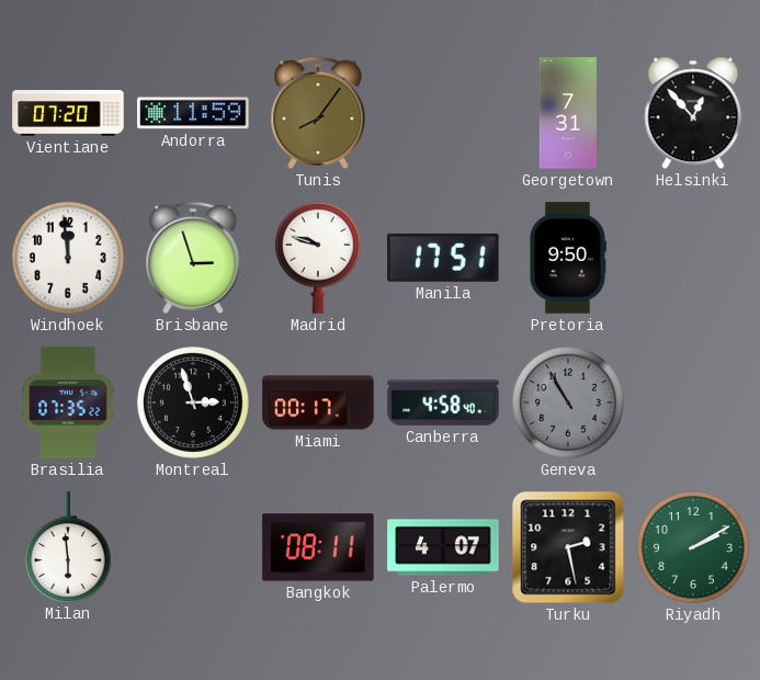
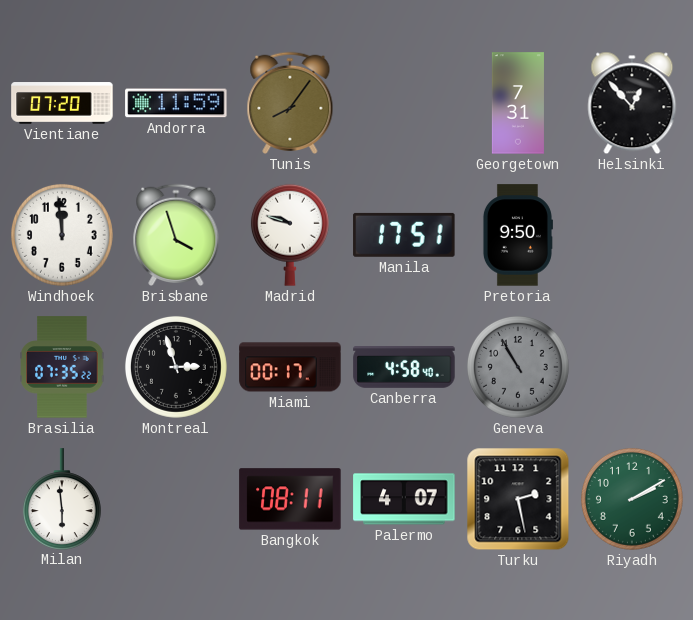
Brisbane: 2:57 -> 3:57 (176, 235)
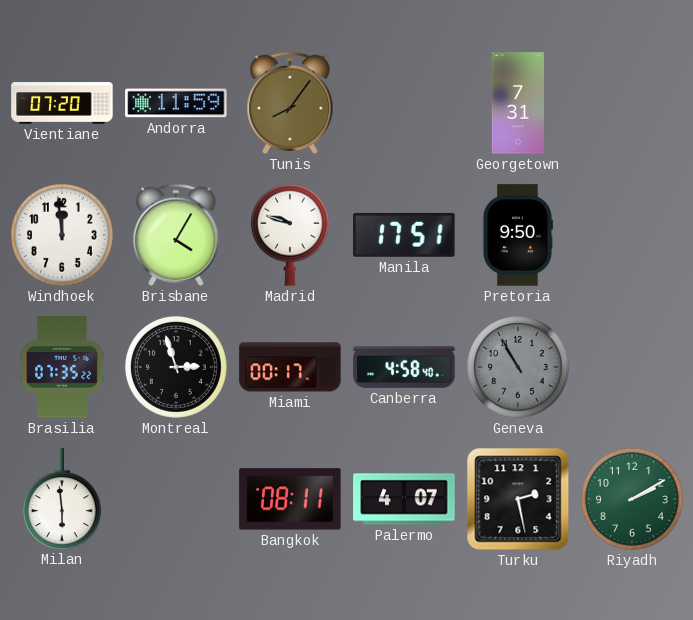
Helsinki: 12:53 -> none (632, 103)
Brisbane: 3:57 -> 4:05 (176, 235)
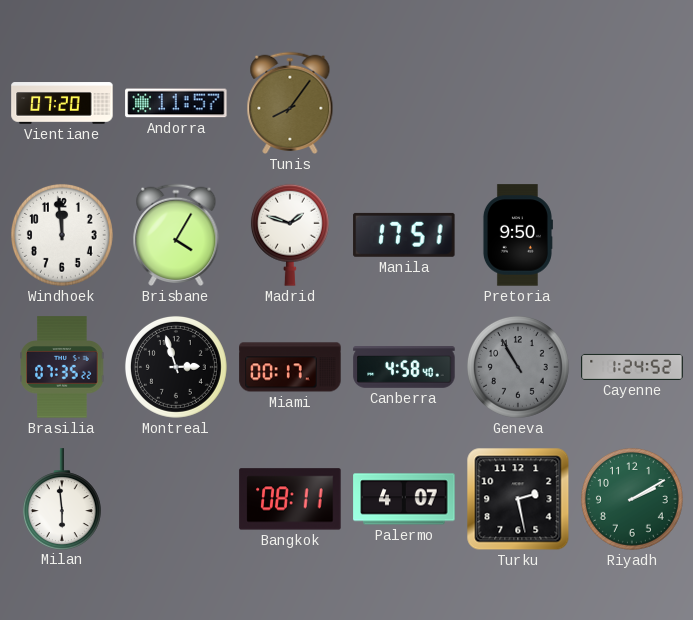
Andorra: 11:59 -> 11:57 (176, 103)
Georgetown: 7:31 -> none (518, 103)
Madrid: 9:48 -> 1:48 (290, 235)
Cayenne: none -> 1:24 (632, 367)
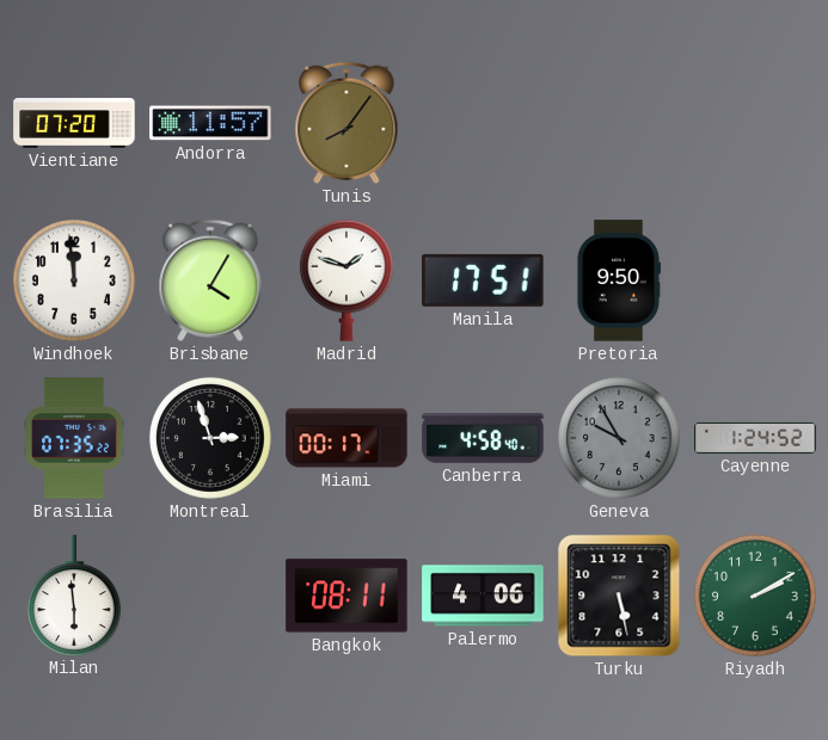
Geneva: 10:55 -> 9:55 (619, 438)
Palermo: 4:07 -> 4:06 (483, 596)
Turku: 2:28 -> 5:28 (619, 596)
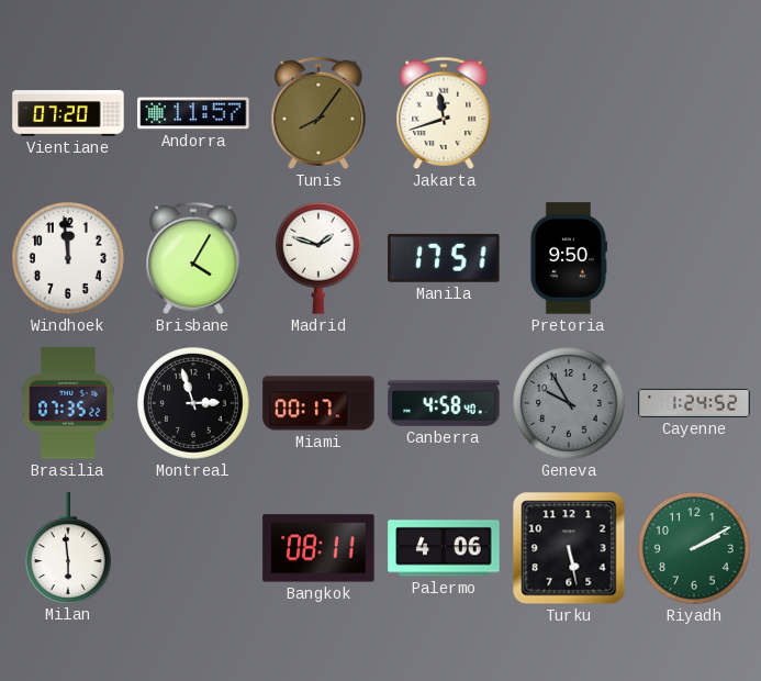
Jakarta: none -> 11:42 (444, 113)
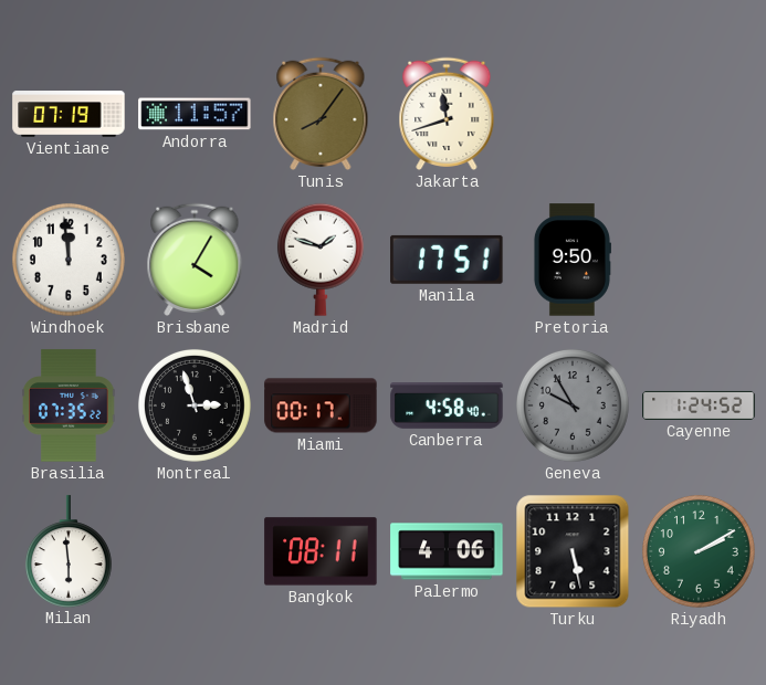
Vientiane: 07:20 -> 07:19 (69, 114)
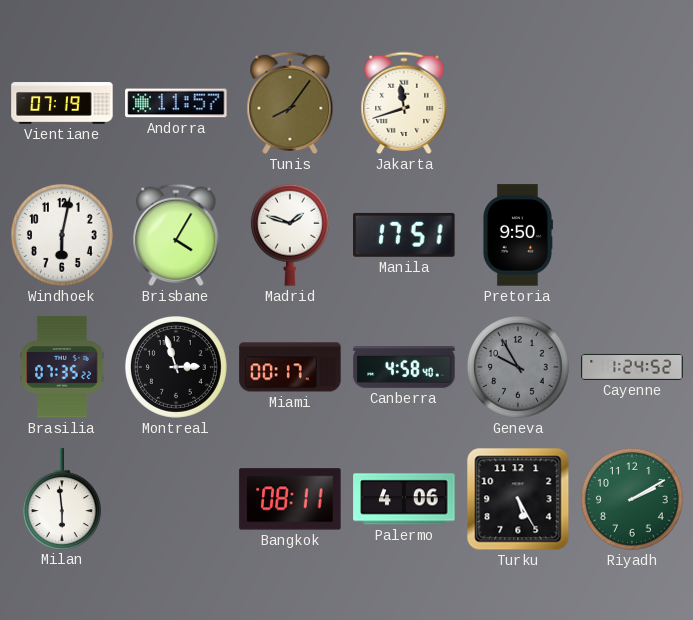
Windhoek: 11:59 -> 6:02 (62, 235)
Turku: 5:28 -> 5:25 (518, 499)
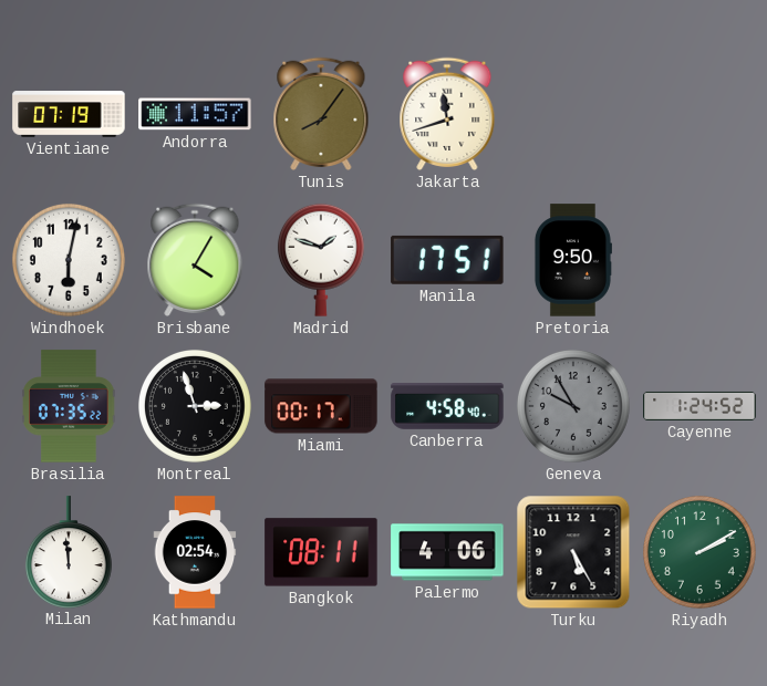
Milan: 5:59 -> 11:59 (69, 552)
Kathmandu: none -> 02:54 (195, 552)
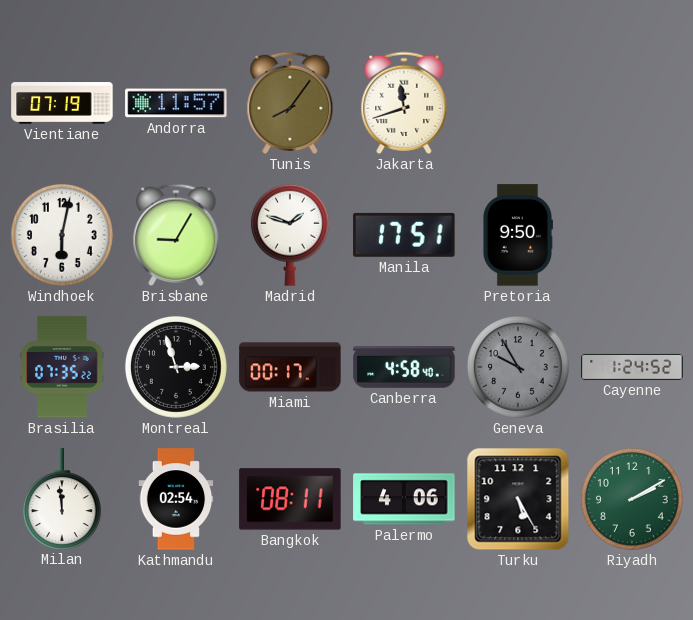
Brisbane: 4:05 -> 9:05 (176, 235)
